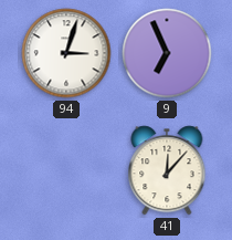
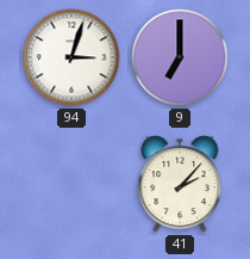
9: 6:56 -> 7:00 (180, 57)
41: 12:07 -> 2:07 (180, 184)
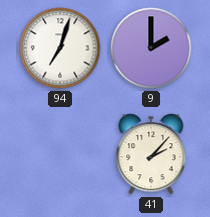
94: 3:03 -> 7:03 (60, 48)
9: 7:00 -> 2:00 (151, 48)
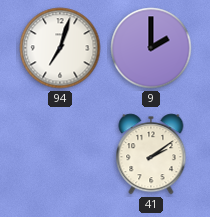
41: 2:07 -> 2:09 (151, 154)
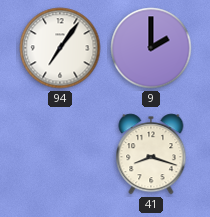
94: 7:03 -> 7:06 (60, 48)
41: 2:09 -> 8:18 (151, 154)
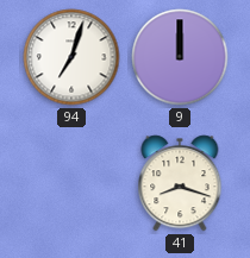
94: 7:06 -> 7:03 (71, 57)
9: 2:00 -> 12:00 (180, 57)
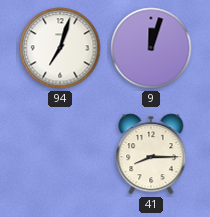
9: 12:00 -> 12:03 (151, 48)
41: 8:18 -> 8:15 (151, 154)
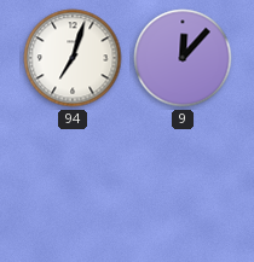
9: 12:03 -> 12:07 (183, 58)
41: 8:15 -> none (151, 154)
